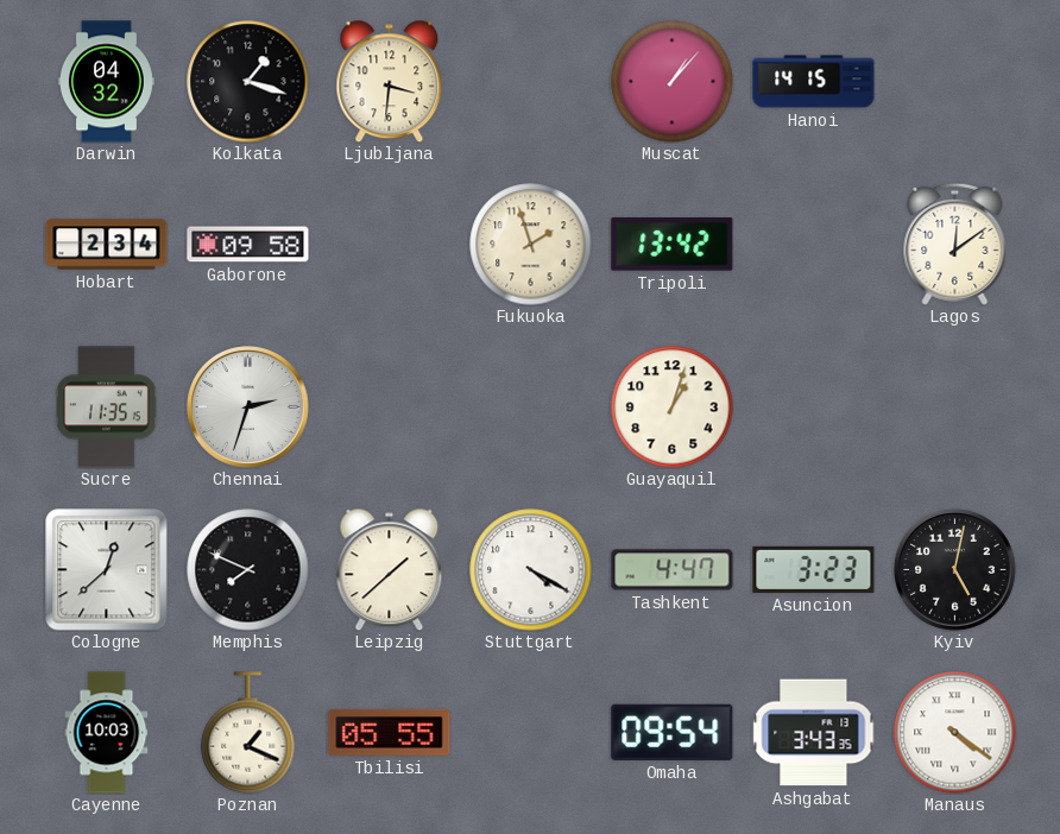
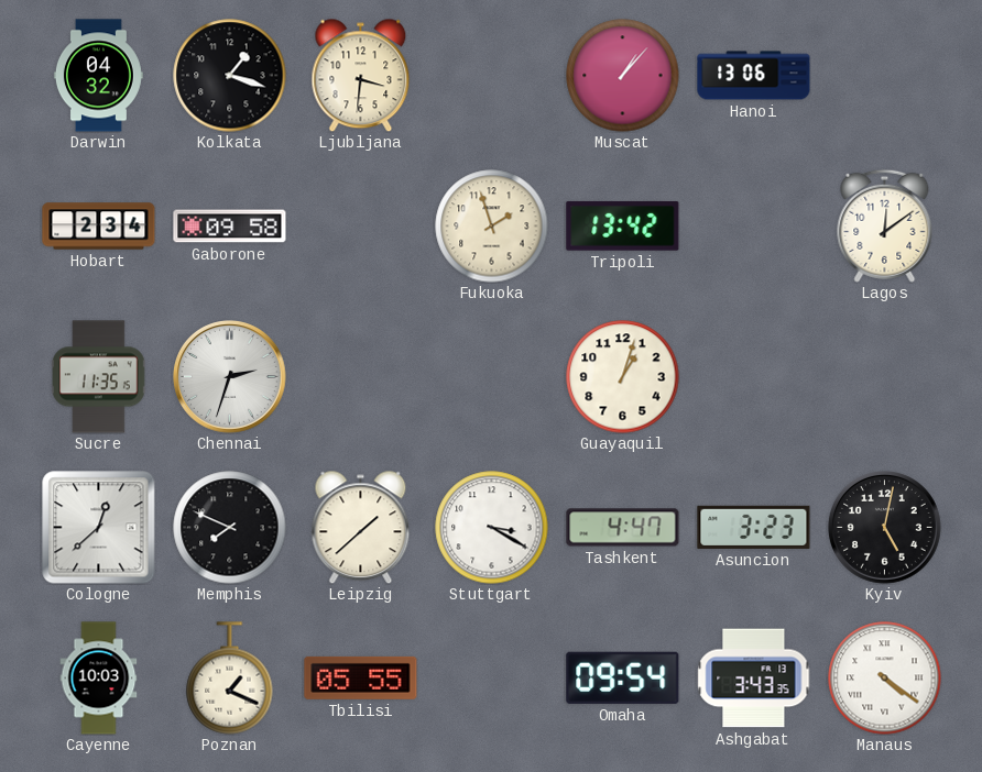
Hanoi: 14:15 -> 13:06 (754, 76)
Stuttgart: 4:20 -> 3:20 (492, 528)
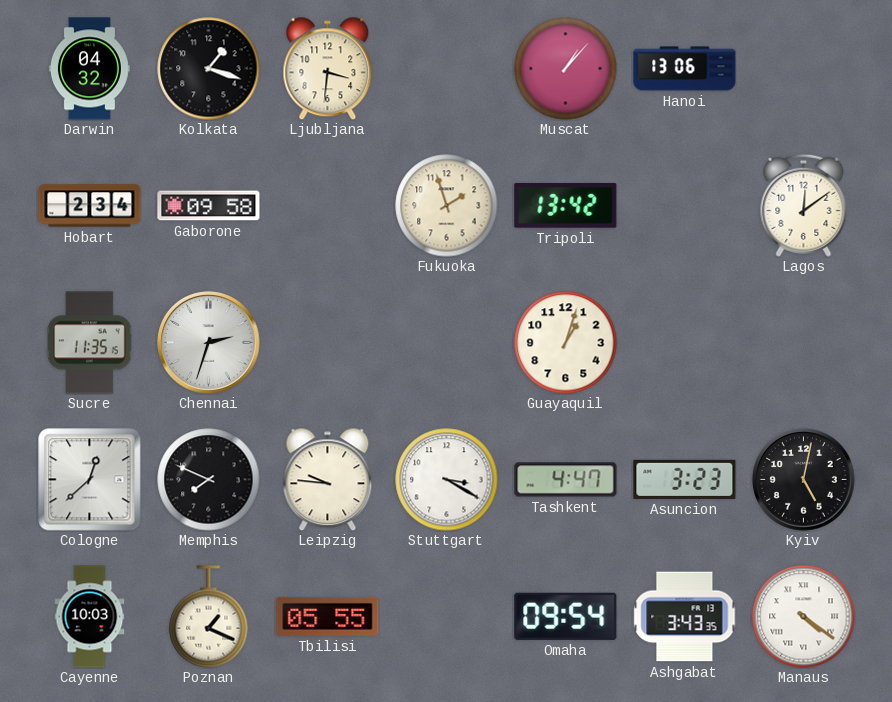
Leipzig: 1:38 -> 9:46 (328, 479)
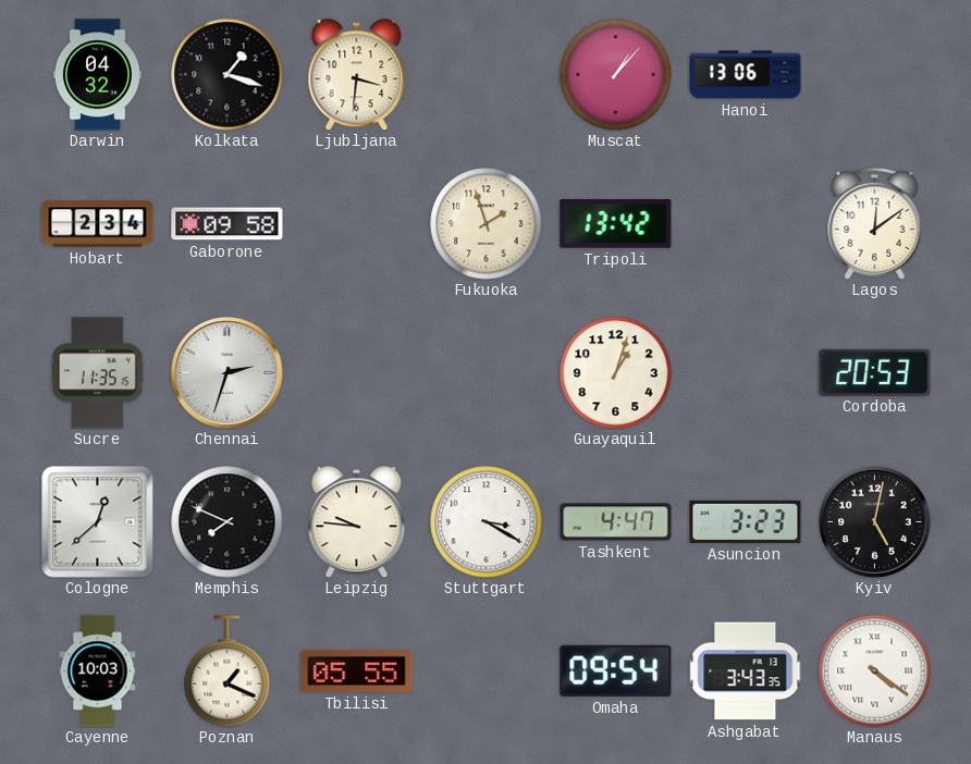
Cordoba: none -> 20:53 (875, 372)
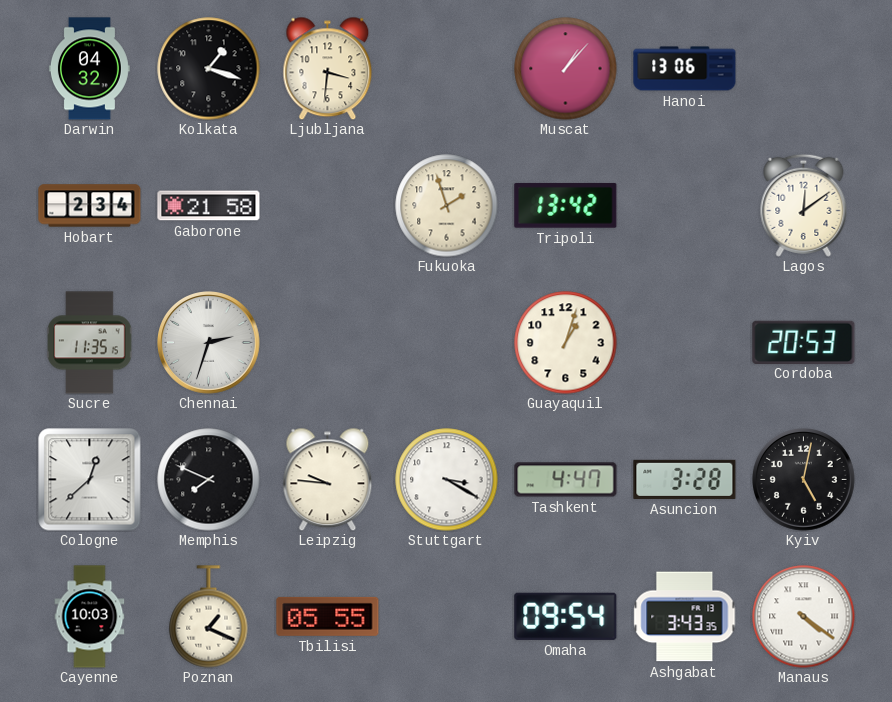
Gaborone: 09:58 -> 21:58 (209, 206)
Asuncion: 3:23 -> 3:28 (685, 479)
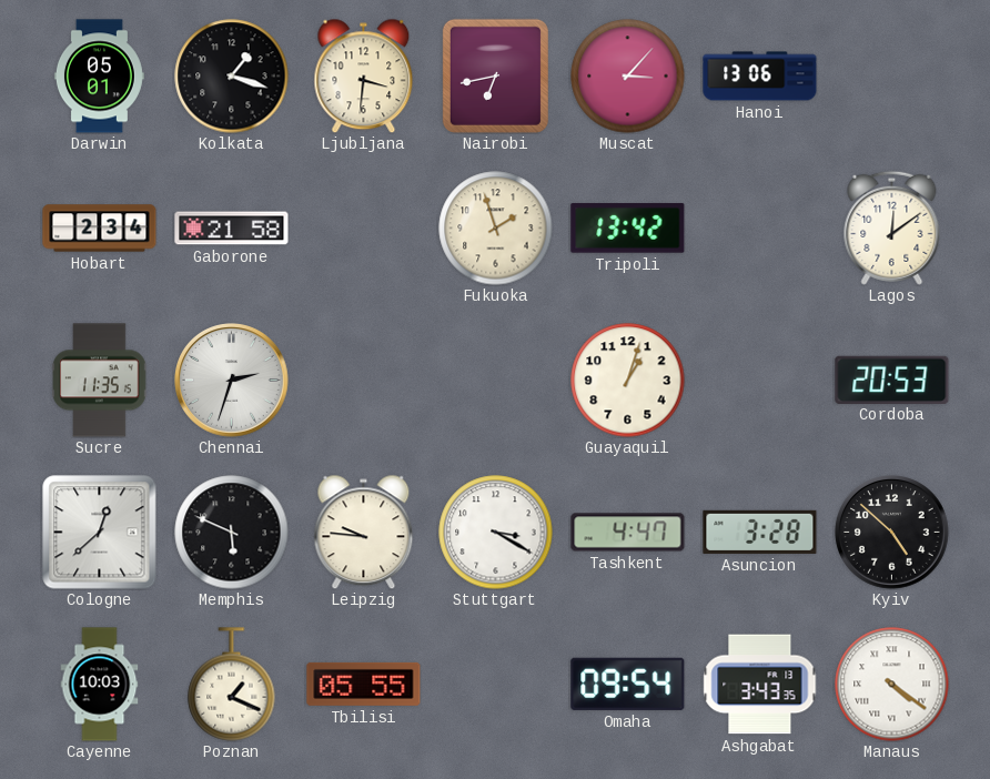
Darwin: 04:32 -> 05:01 (99, 77)
Nairobi: none -> 6:43 (495, 75)
Muscat: 1:07 -> 3:07 (628, 77)
Memphis: 7:49 -> 5:49 (232, 533)
Kyiv: 5:02 -> 4:52 (892, 533)
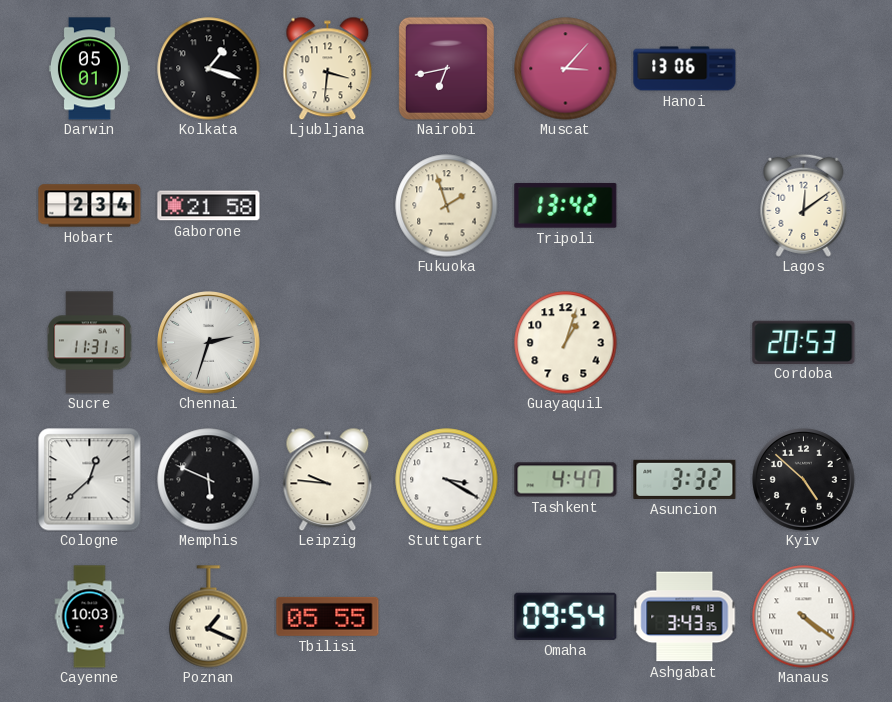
Sucre: 11:35 -> 11:31 (90, 343)
Asuncion: 3:28 -> 3:32 (685, 479)
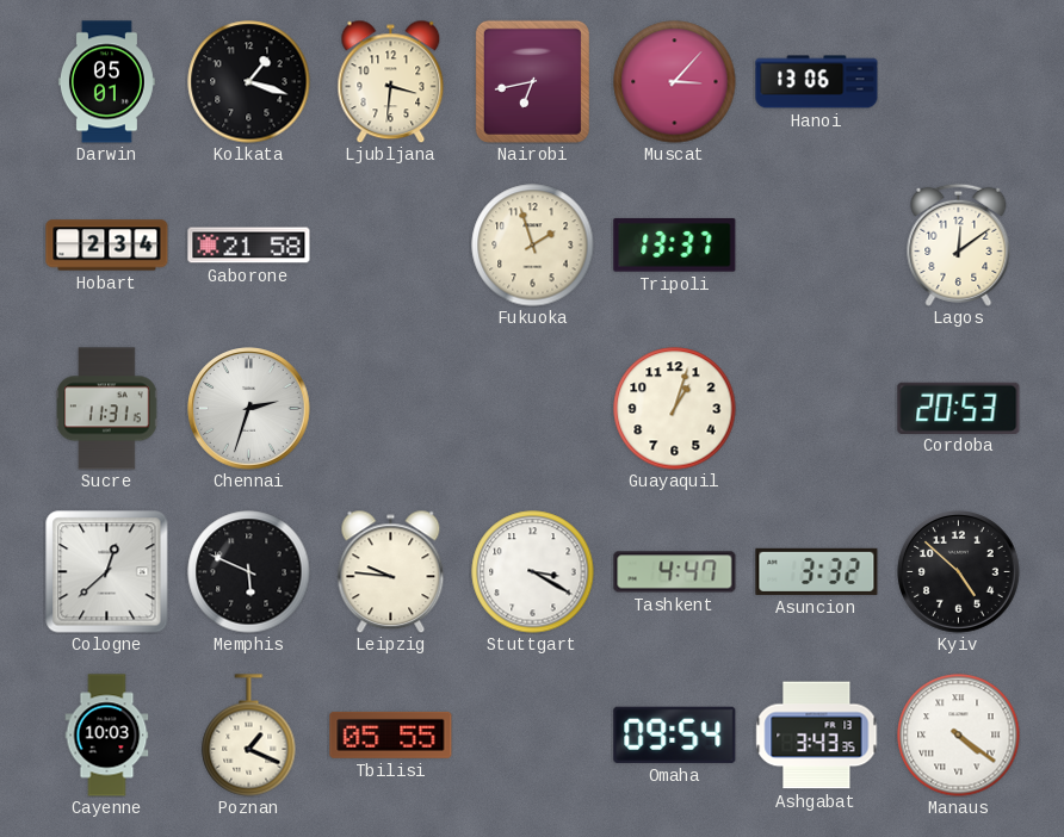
Tripoli: 13:42 -> 13:37 (675, 244)
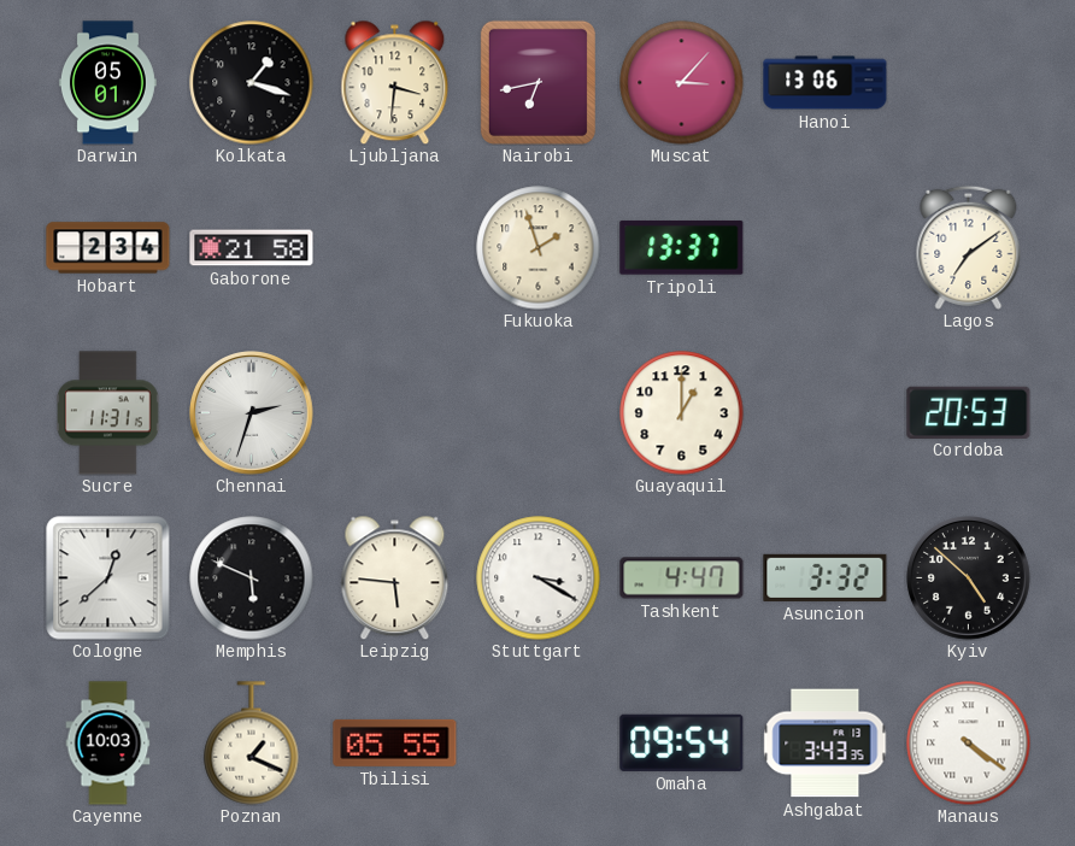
Lagos: 12:09 -> 7:09 (969, 247)
Guayaquil: 1:03 -> 1:00 (682, 413)
Leipzig: 9:46 -> 5:46 (395, 577)
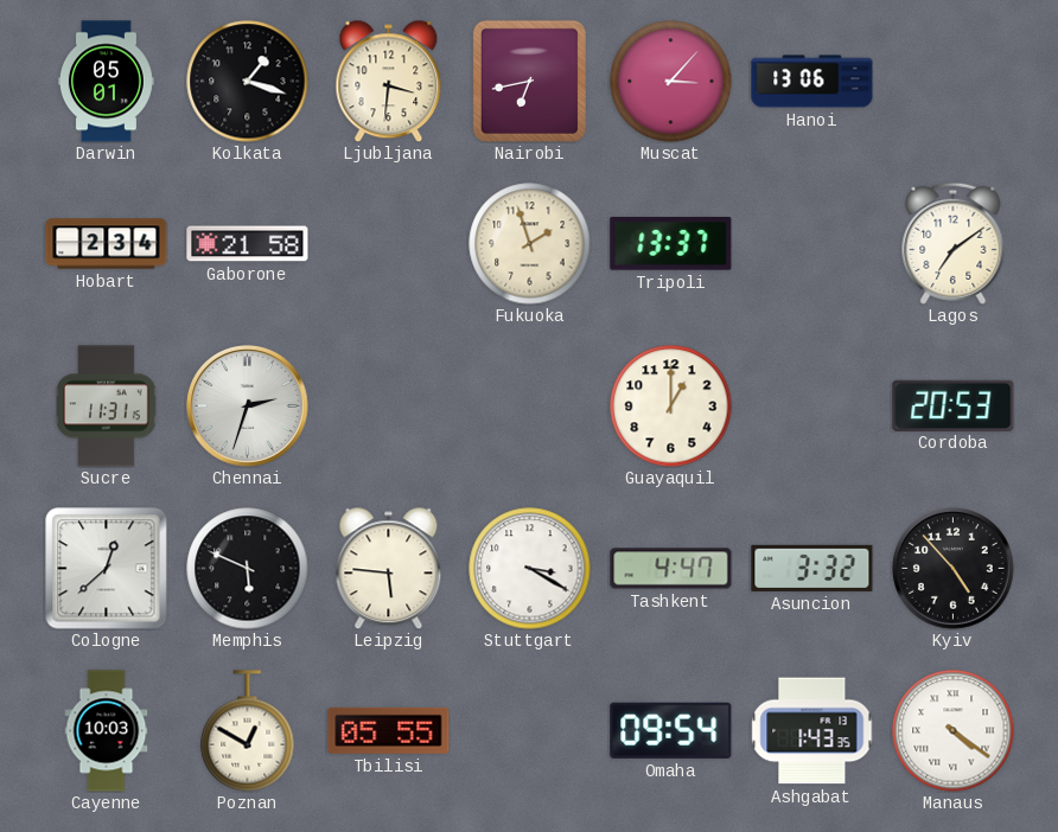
Kyiv: 4:52 -> 4:53 (954, 569)
Poznan: 1:19 -> 12:50 (248, 731)
Ashgabat: 3:43 -> 1:43 (812, 731)
